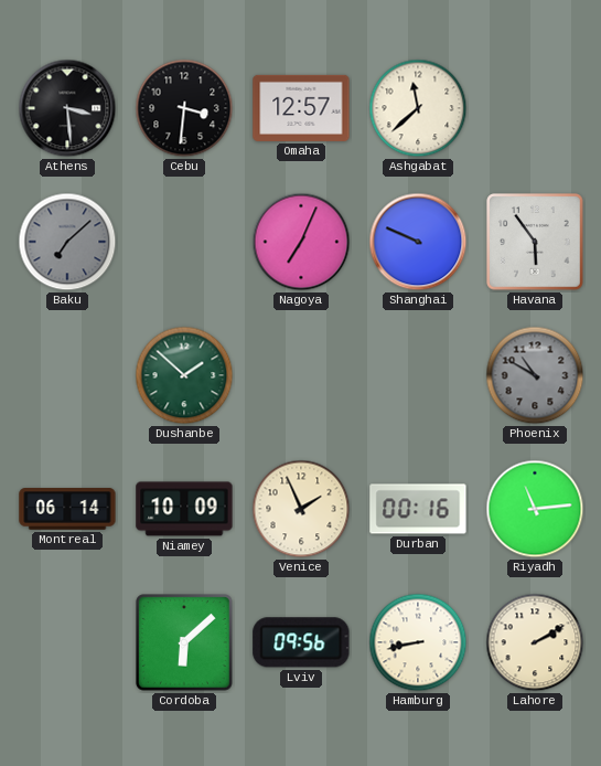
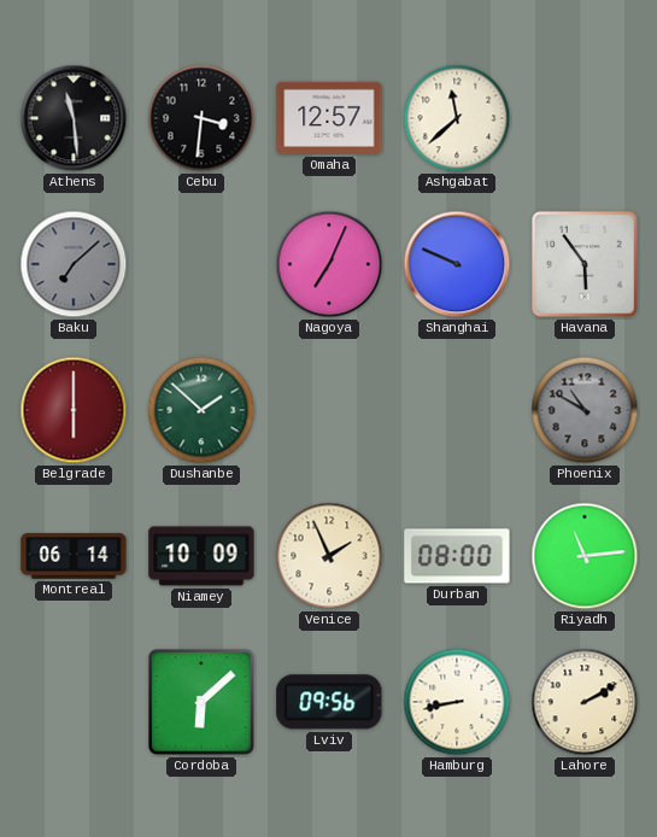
Athens: 3:29 -> 11:29 (74, 118)
Belgrade: none -> 6:00 (74, 410)
Durban: 00:16 -> 08:00 (457, 556)
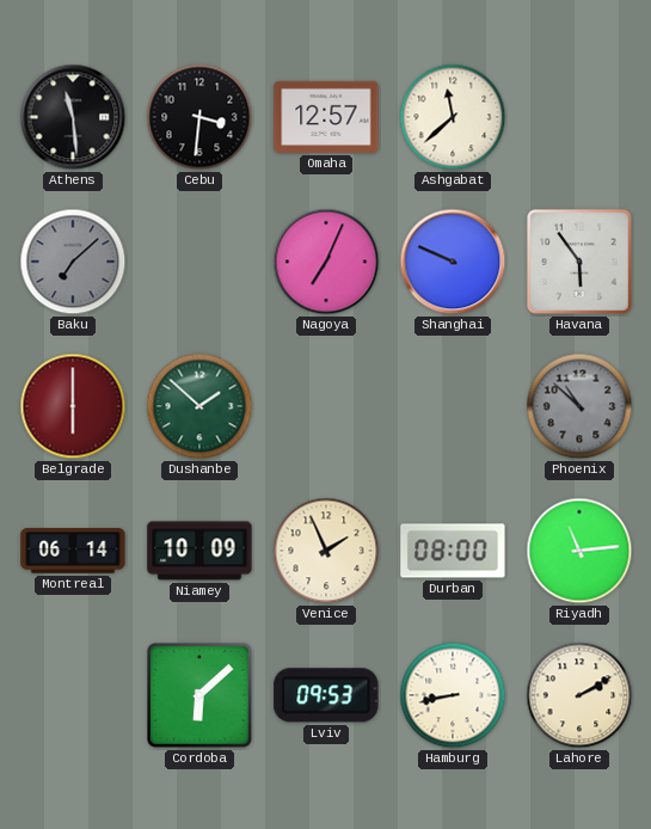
Phoenix: 10:50 -> 10:52 (579, 406)
Lviv: 09:56 -> 09:53 (326, 695)
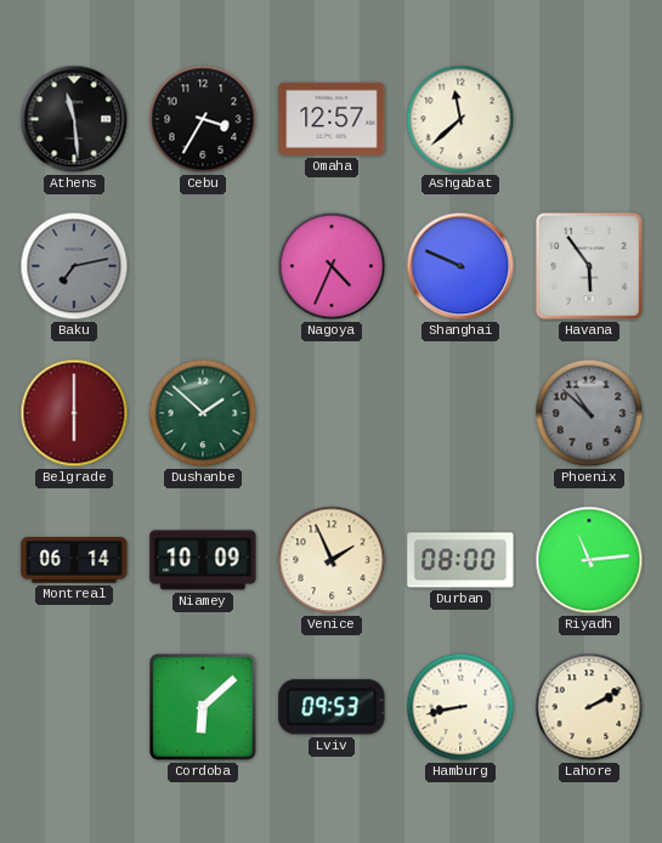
Cebu: 3:31 -> 3:35 (203, 119)
Baku: 7:08 -> 7:13 (74, 266)
Nagoya: 7:04 -> 4:34 (332, 266)
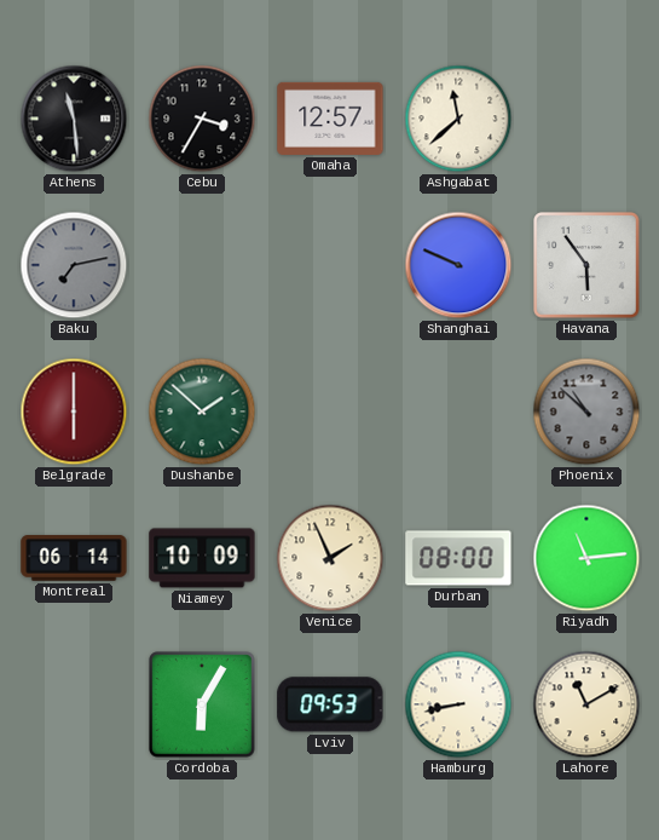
Nagoya: 4:34 -> none (332, 266)
Cordoba: 6:08 -> 6:05 (202, 704)
Lahore: 2:10 -> 11:10 (586, 704)
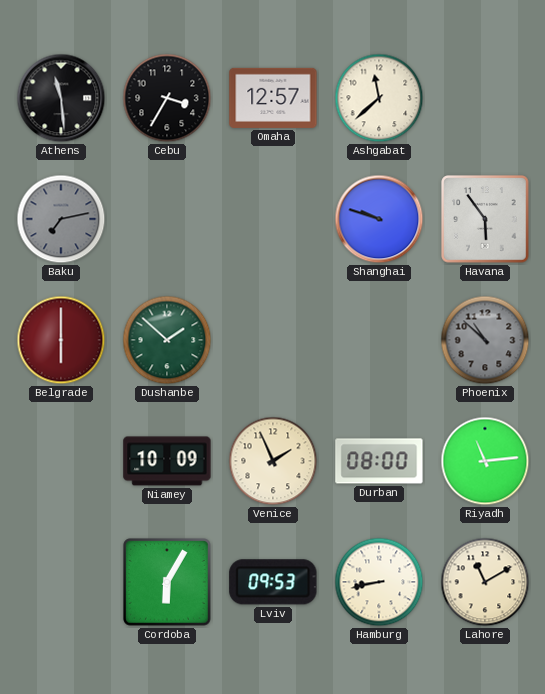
Shanghai: 9:49 -> 9:48 (379, 219)
Montreal: 06:14 -> none (74, 558)
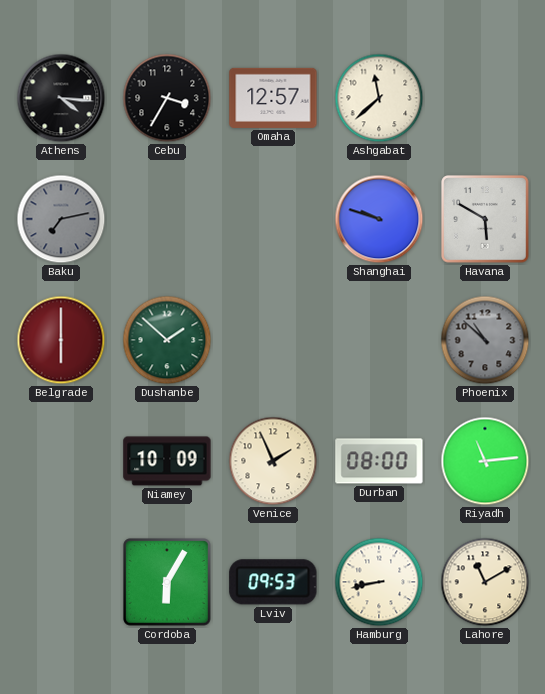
Athens: 11:29 -> 4:16 (61, 98)
Havana: 5:54 -> 5:50 (485, 219)
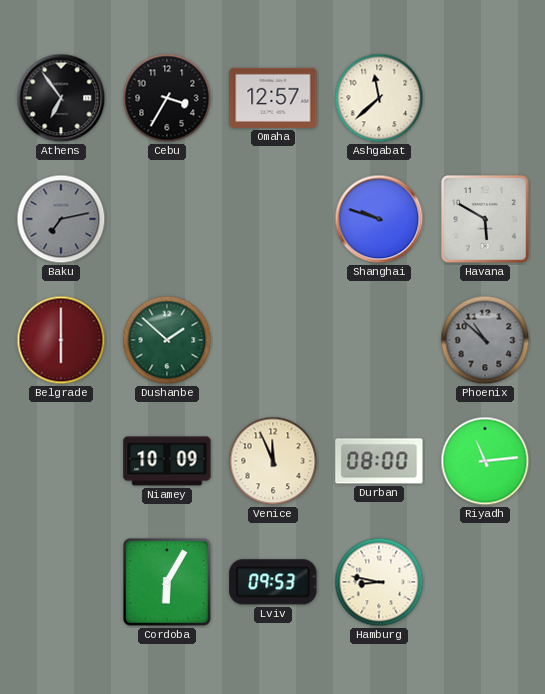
Athens: 4:16 -> 6:54 (61, 98)
Venice: 1:56 -> 11:56 (273, 461)
Hamburg: 8:43 -> 8:47 (379, 582)
Lahore: 11:10 -> none (485, 582)
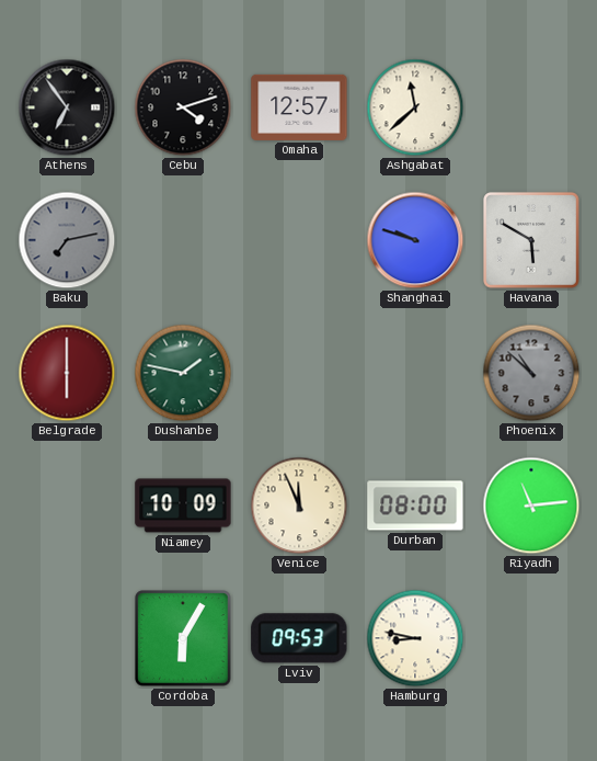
Cebu: 3:35 -> 4:12 (183, 107)
Dushanbe: 1:52 -> 1:47 (183, 373)
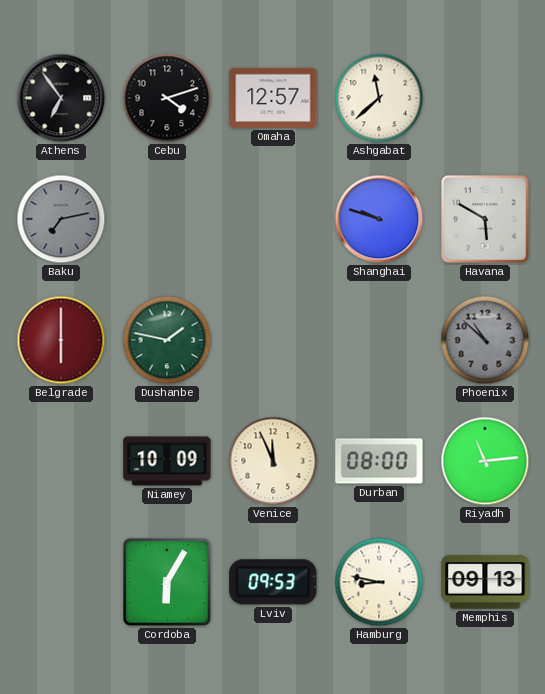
Memphis: none -> 09:13 (485, 582)
